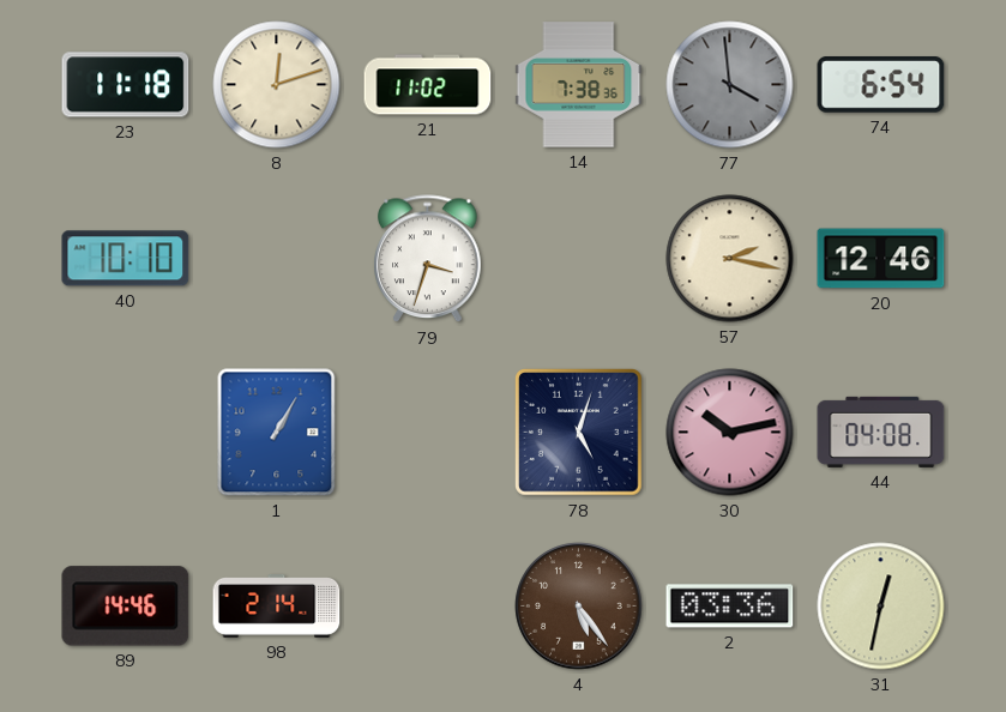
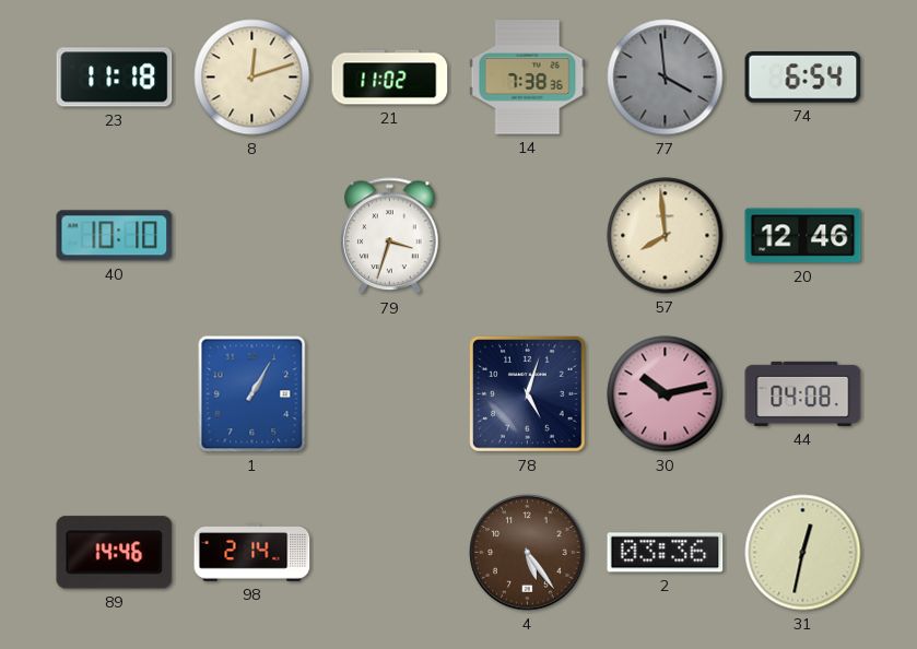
57: 2:17 -> 7:59 (666, 236)
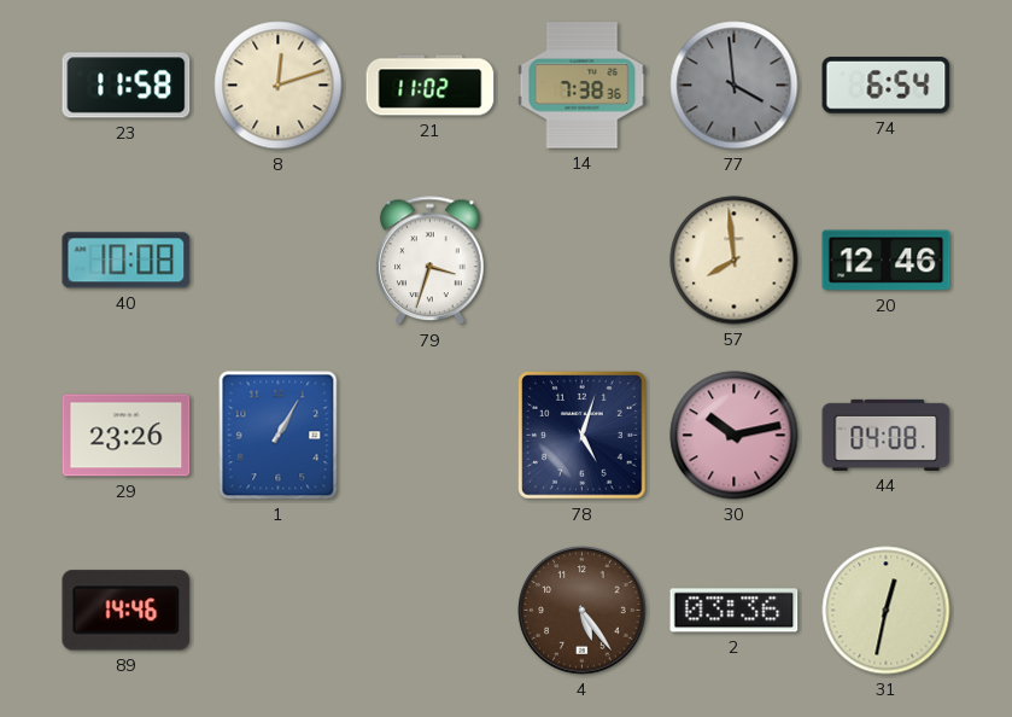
23: 11:18 -> 11:58 (127, 86)
40: 10:10 -> 10:08 (127, 261)
29: none -> 23:26 (127, 436)
98: 2:14 -> none (252, 553)
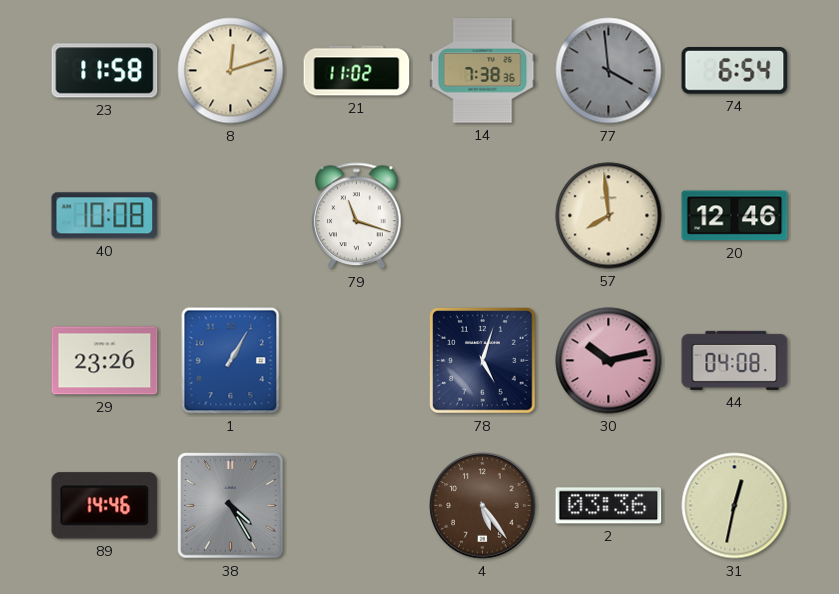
79: 3:33 -> 11:18 (357, 216)
38: none -> 4:25 (231, 506)
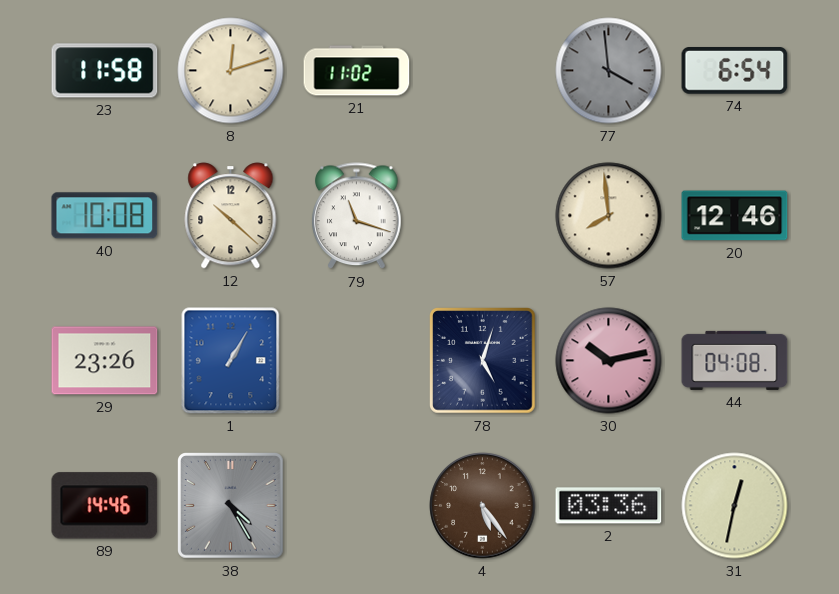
14: 7:38 -> none (483, 71)
12: none -> 10:22 (231, 216)
